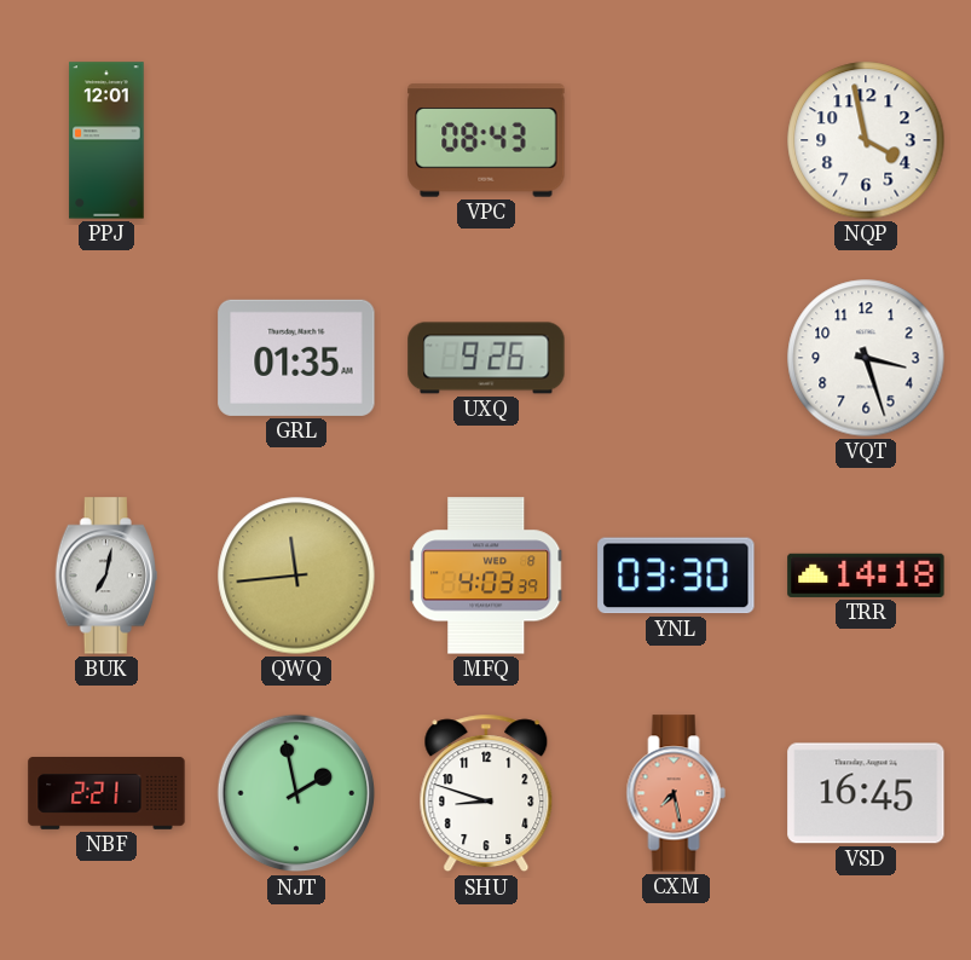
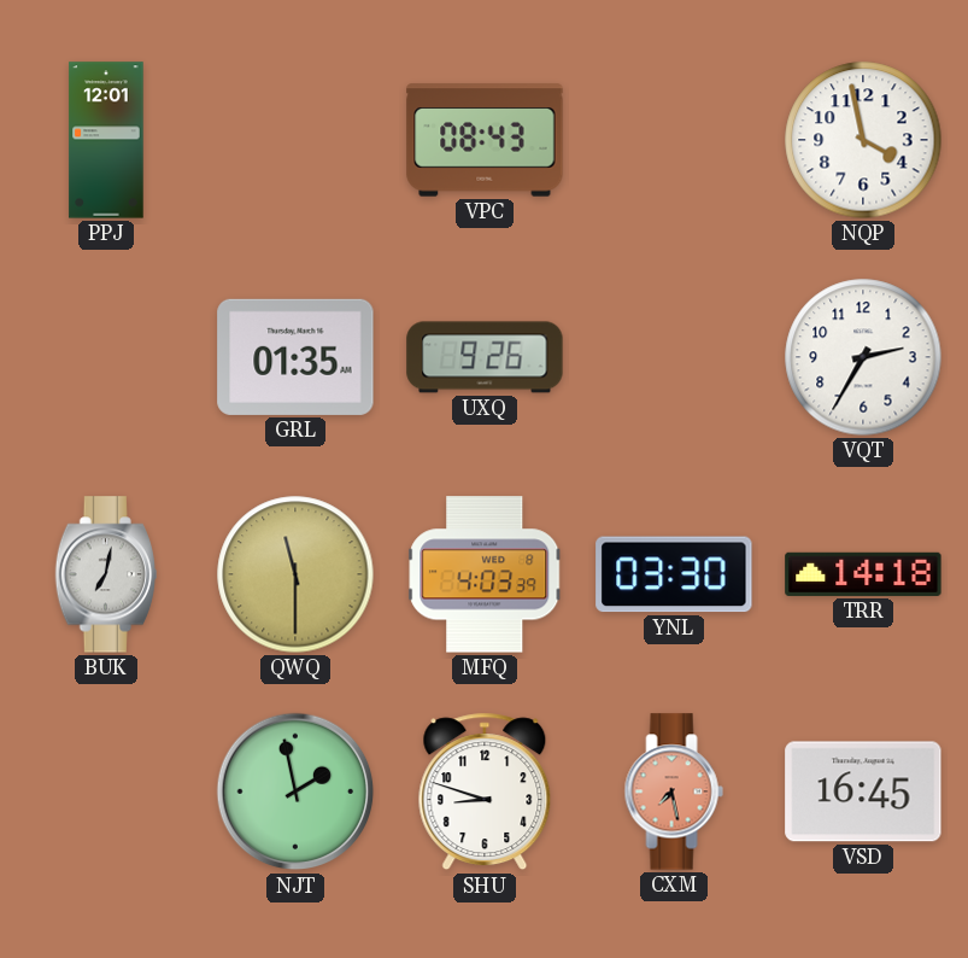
VQT: 3:27 -> 2:35 (863, 357)
QWQ: 11:44 -> 11:30 (295, 574)
NBF: 2:21 -> none (106, 794)
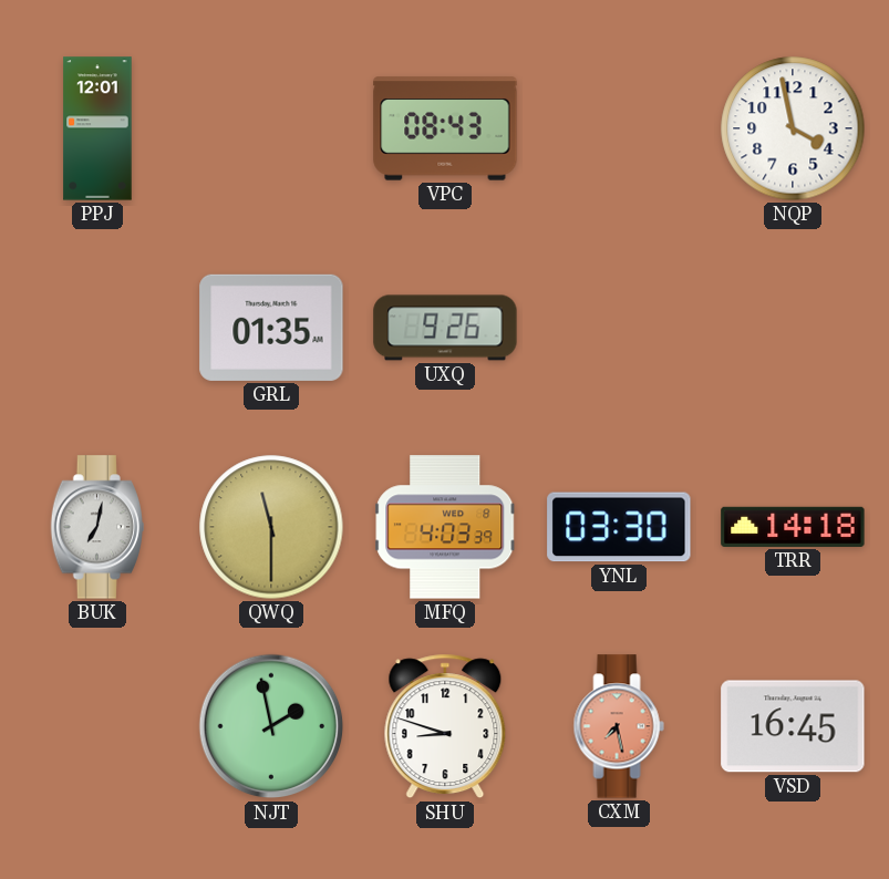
VQT: 2:35 -> none (863, 357)
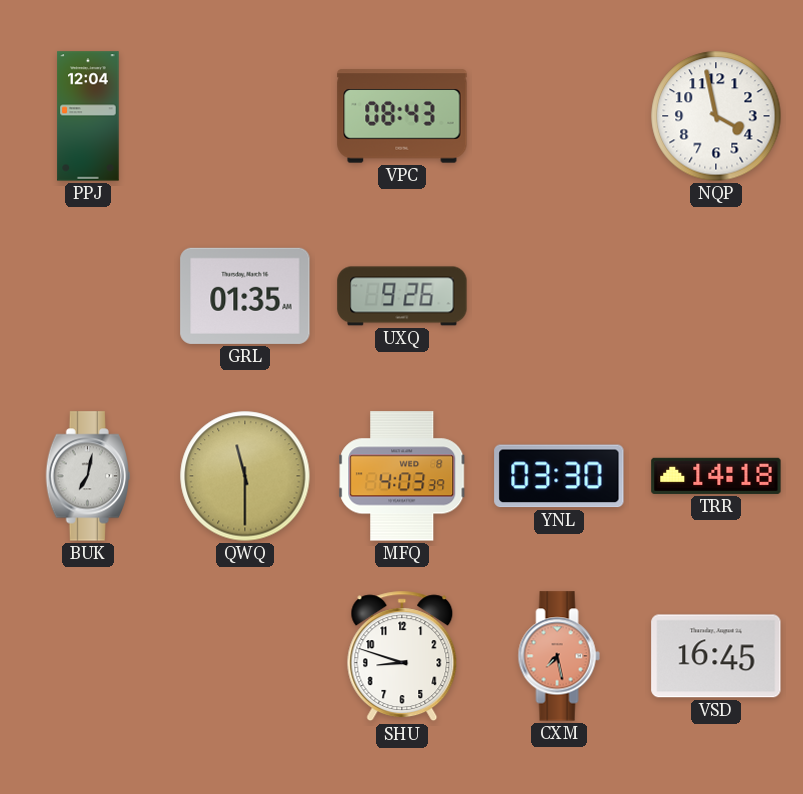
PPJ: 12:01 -> 12:04 (88, 116)
NJT: 1:58 -> none (271, 726)
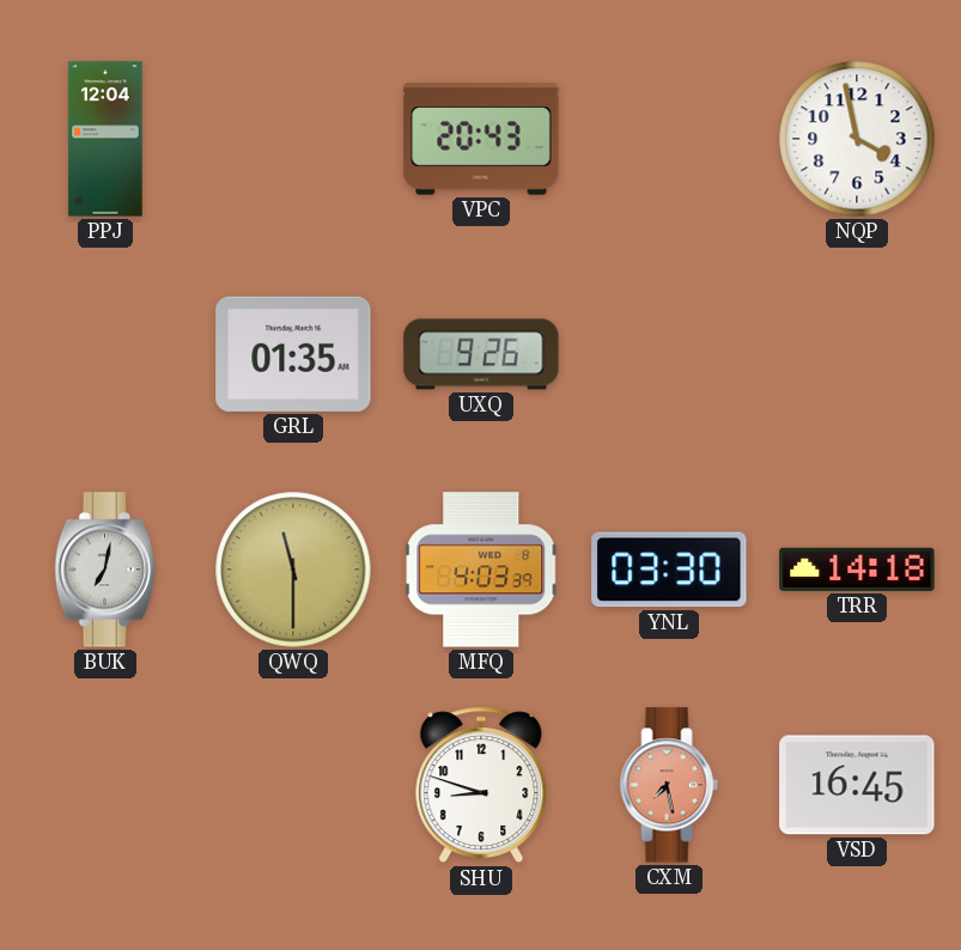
VPC: 08:43 -> 20:43 (481, 139)
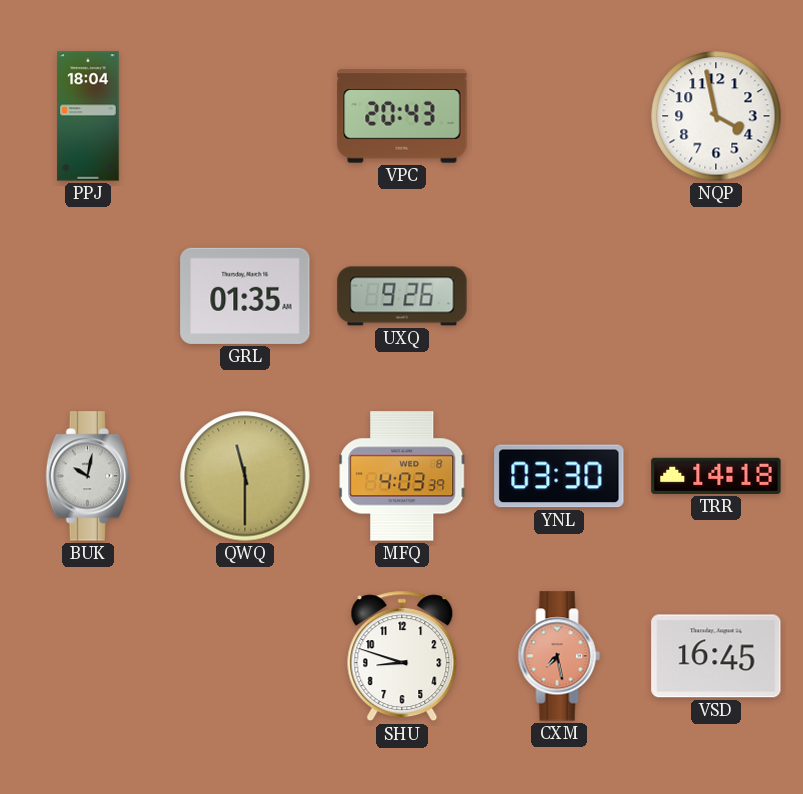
PPJ: 12:04 -> 18:04 (88, 116)
BUK: 7:02 -> 10:02 (87, 476)
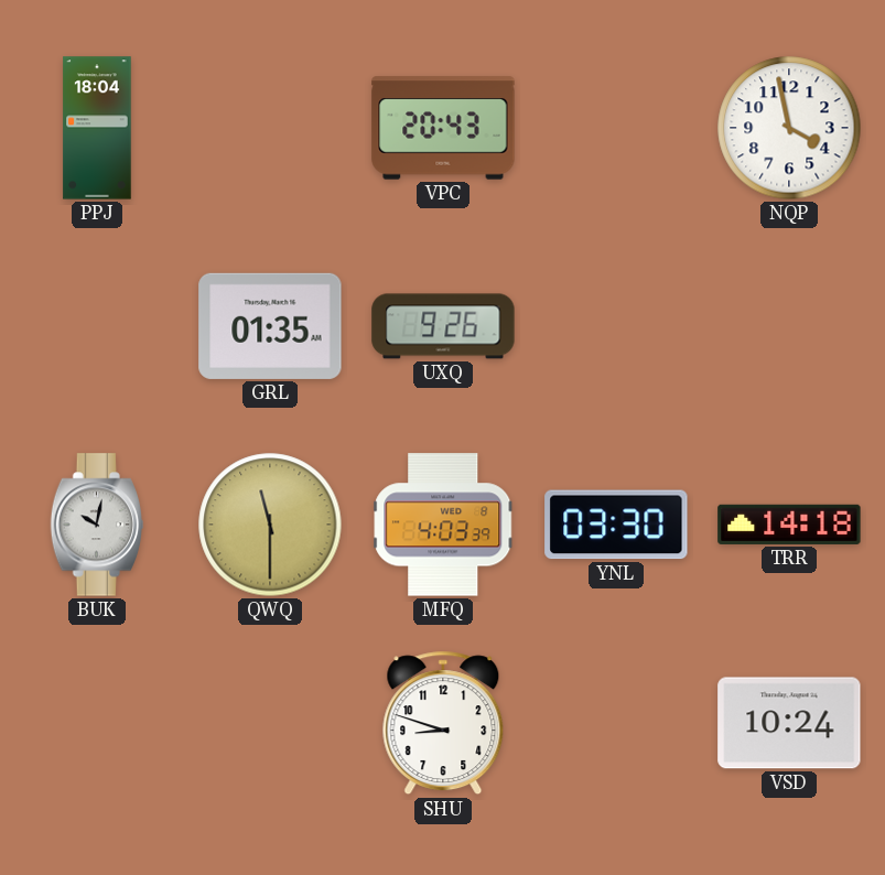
CXM: 7:28 -> none (559, 656)
VSD: 16:45 -> 10:24 (789, 723)
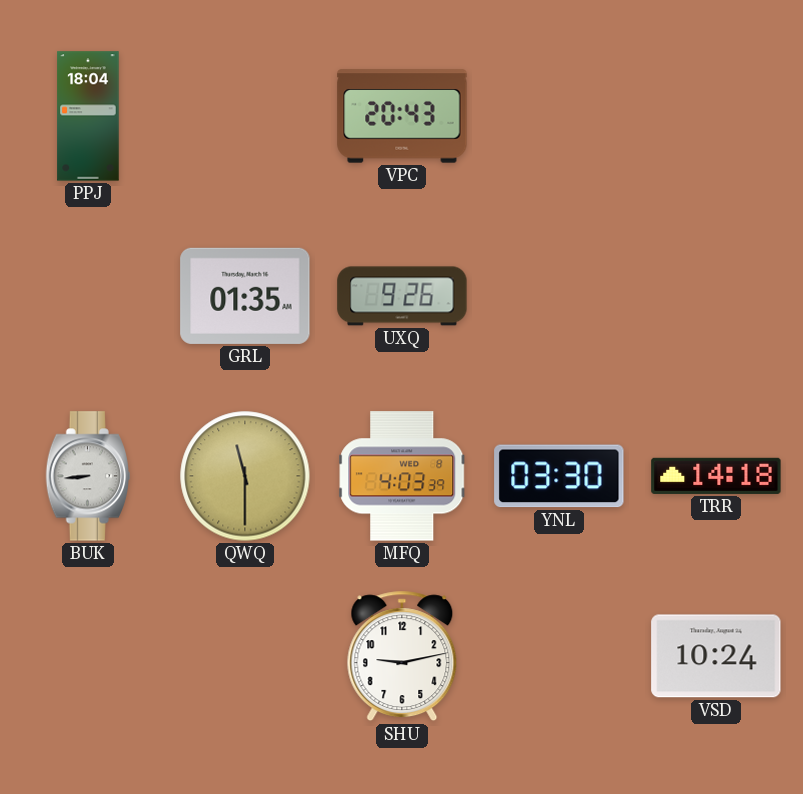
NQP: 3:58 -> none (789, 128)
BUK: 10:02 -> 8:44 (87, 476)
SHU: 8:48 -> 9:13 (402, 656)
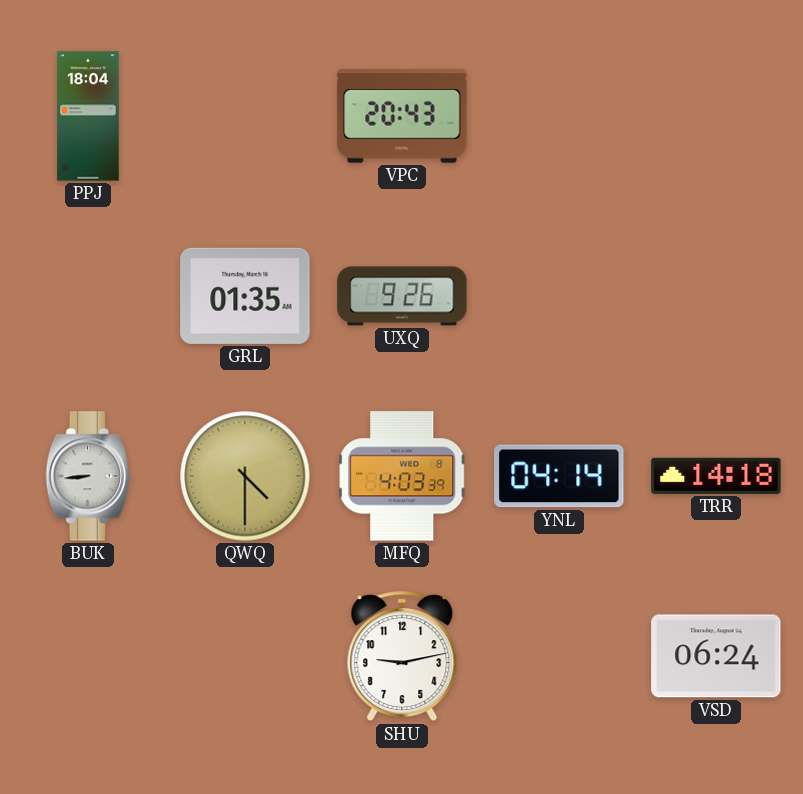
QWQ: 11:30 -> 4:30 (245, 476)
YNL: 03:30 -> 04:14 (559, 476)
VSD: 10:24 -> 06:24 (716, 656)
